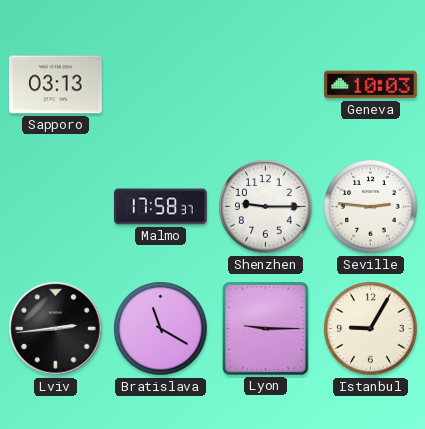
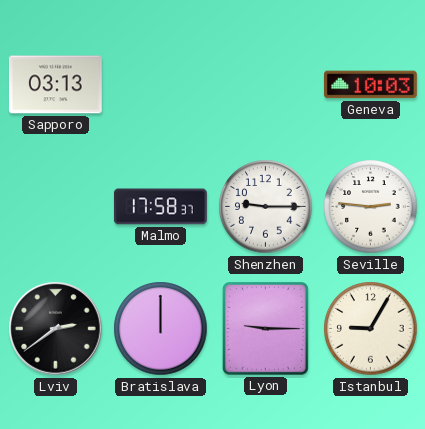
Lviv: 2:44 -> 2:39 (56, 329)
Bratislava: 11:20 -> 12:00 (161, 329)
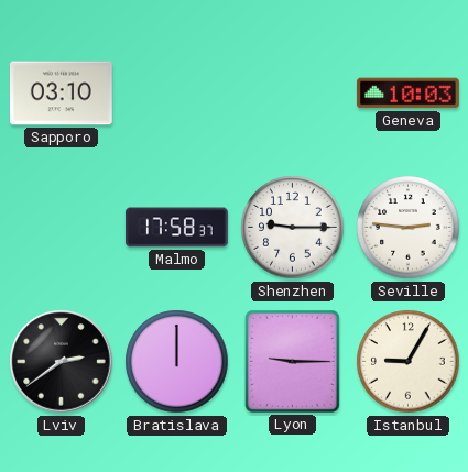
Sapporo: 03:13 -> 03:10 (61, 94)
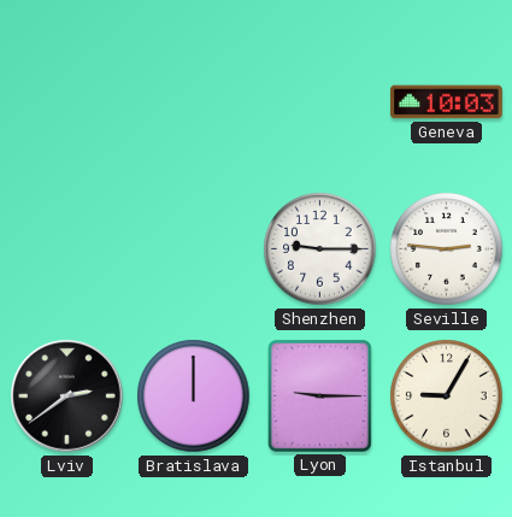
Sapporo: 03:10 -> none (61, 94)
Malmo: 17:58 -> none (176, 228)
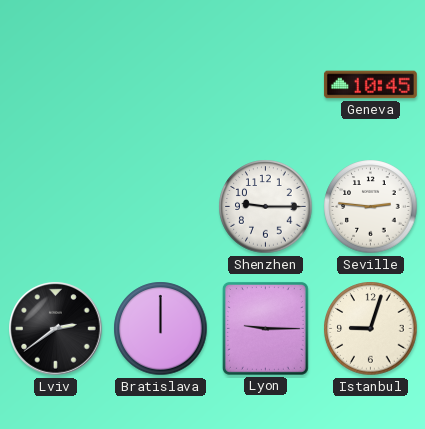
Geneva: 10:03 -> 10:45 (370, 85)
Istanbul: 9:05 -> 9:03 (371, 329)
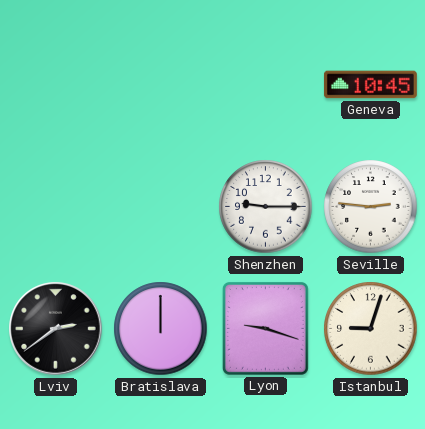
Lyon: 9:15 -> 9:18 (265, 328)
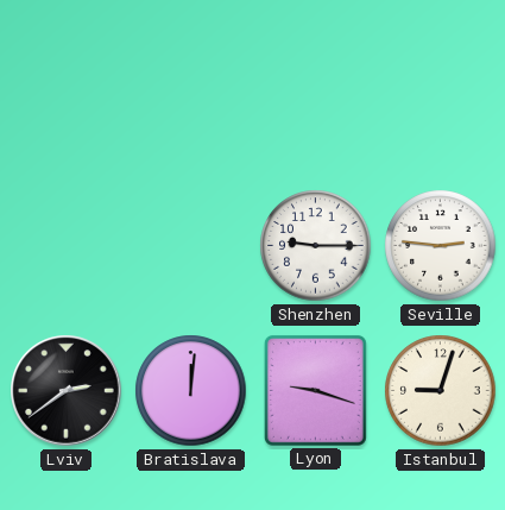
Geneva: 10:45 -> none (370, 85)
Bratislava: 12:00 -> 12:01 (191, 391)
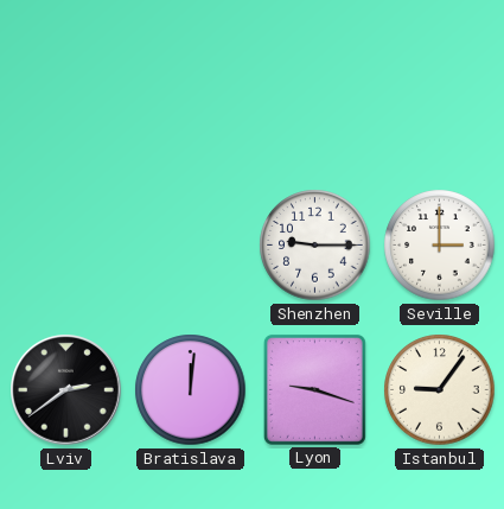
Seville: 2:46 -> 3:00 (440, 246)
Istanbul: 9:03 -> 9:06 (440, 390)
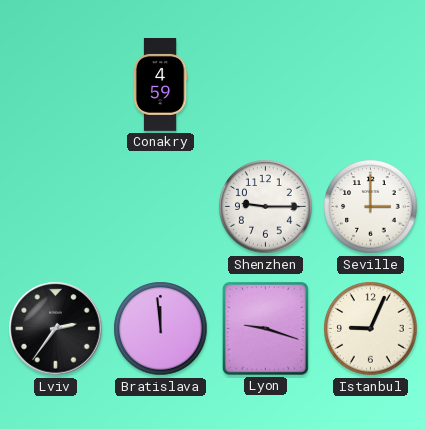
Conakry: none -> 4:59 (160, 85)
Lviv: 2:39 -> 2:36 (56, 329)
Bratislava: 12:01 -> 11:59 (161, 329)
Istanbul: 9:06 -> 9:04 (371, 329)
